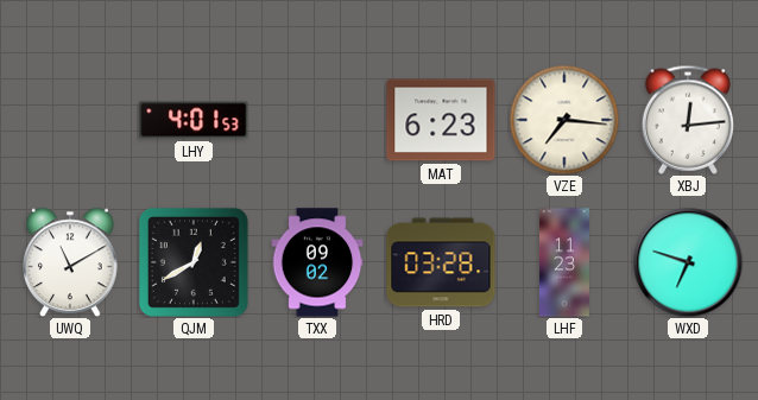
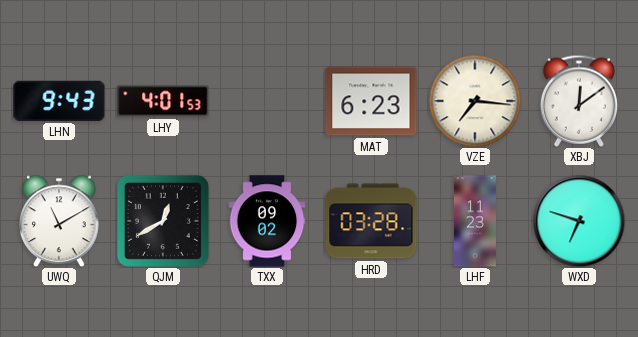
LHN: none -> 9:43 (59, 101)
XBJ: 12:14 -> 12:09 (579, 101)
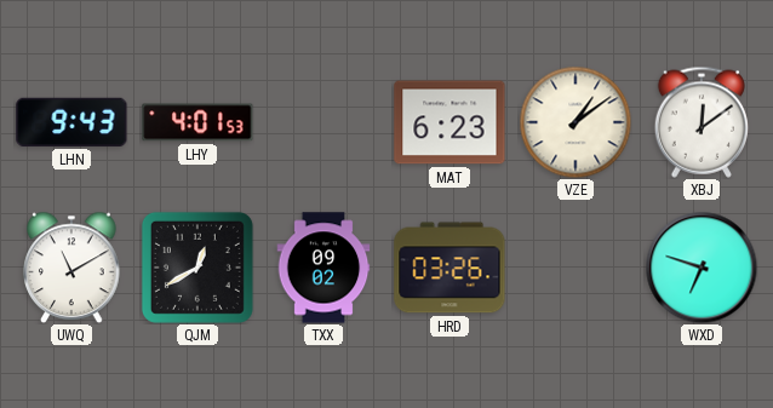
VZE: 7:16 -> 1:09 (576, 122)
HRD: 03:28 -> 03:26 (450, 268)
LHF: 11:23 -> none (475, 221)
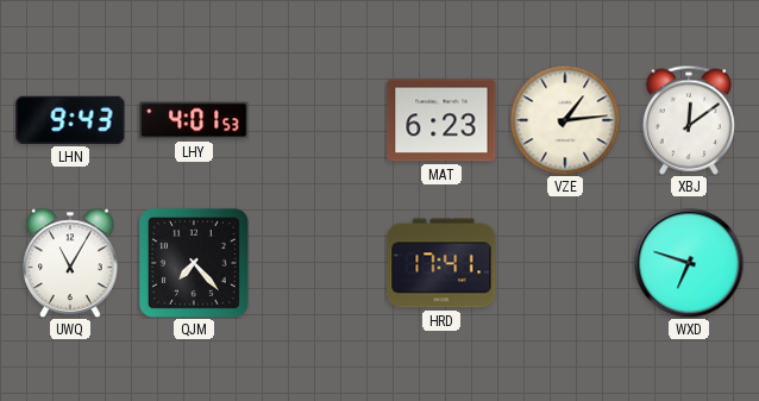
VZE: 1:09 -> 1:14 (565, 120)
UWQ: 11:10 -> 11:05 (70, 263)
QJM: 12:40 -> 7:23 (194, 263)
TXX: 09:02 -> none (323, 268)
HRD: 03:26 -> 17:41 (441, 263)
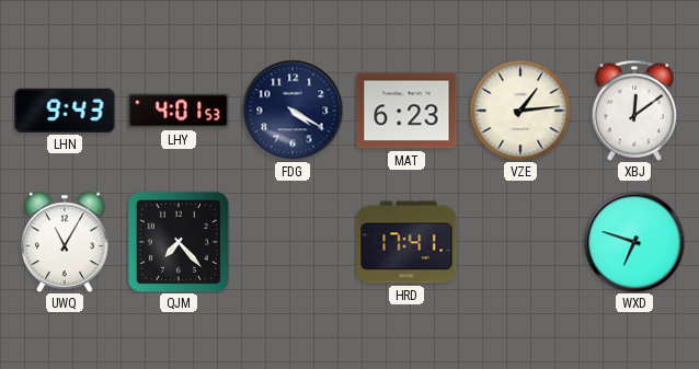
FDG: none -> 4:20 (293, 111)
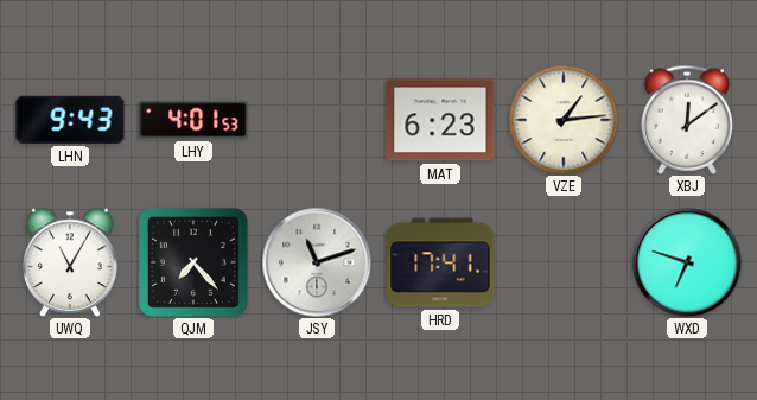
FDG: 4:20 -> none (293, 111)
JSY: none -> 11:12 (317, 262)
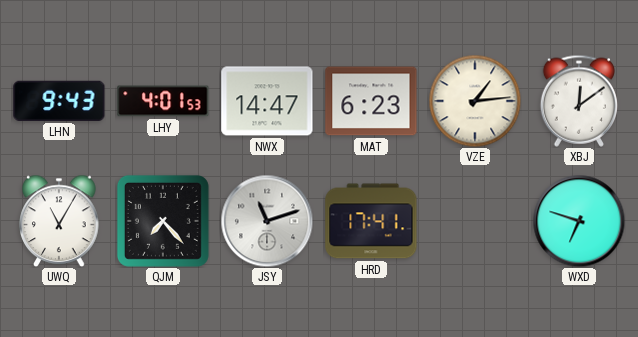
NWX: none -> 14:47 (267, 101)
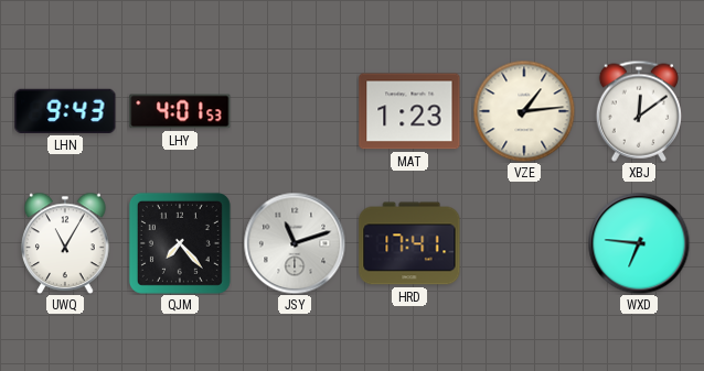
NWX: 14:47 -> none (267, 101)
MAT: 6:23 -> 1:23 (409, 111)
WXD: 6:48 -> 6:46 (639, 243)
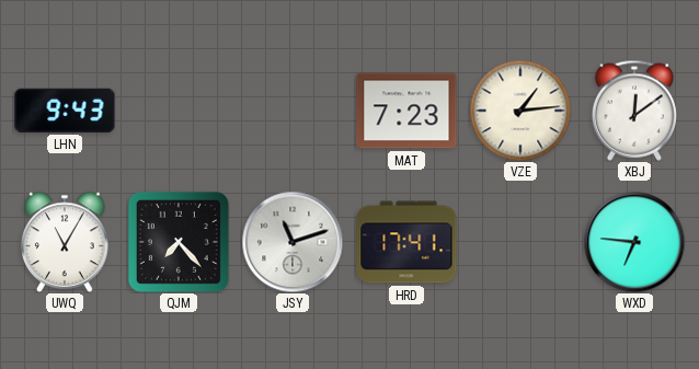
LHY: 4:01 -> none (180, 111)
MAT: 1:23 -> 7:23 (406, 111)
